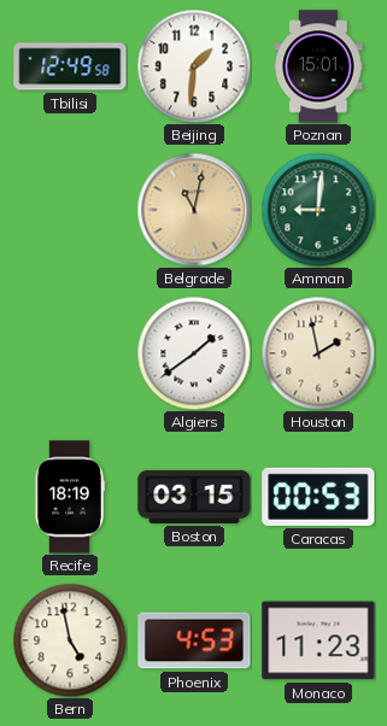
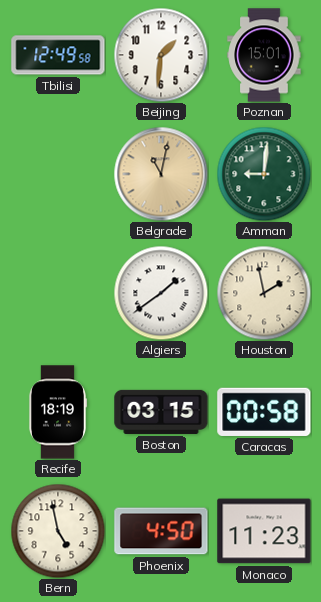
Caracas: 00:53 -> 00:58 (264, 412)
Phoenix: 4:53 -> 4:50 (161, 531)
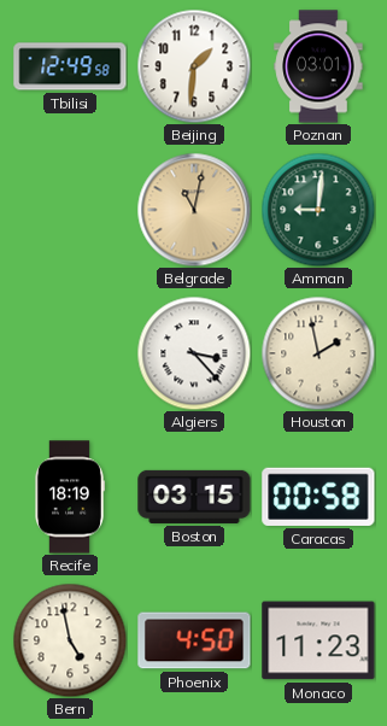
Poznan: 15:01 -> 03:01 (318, 66)
Algiers: 1:39 -> 3:23 (194, 353)
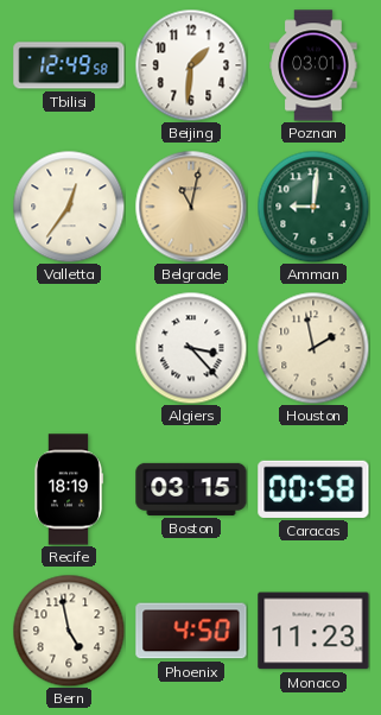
Valletta: none -> 12:36 (69, 207)
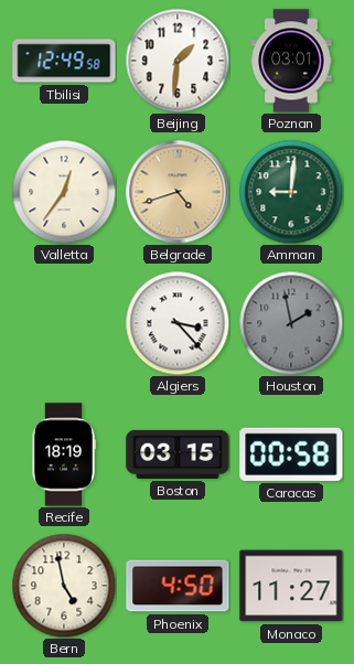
Belgrade: 11:02 -> 4:42 (178, 192)
Houston dial: cream -> grey (291, 323)
Monaco: 11:23 -> 11:27 (291, 586)
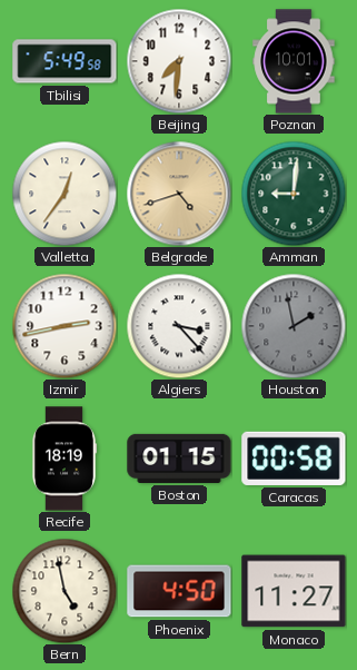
Tbilisi: 12:49 -> 5:49 (65, 61)
Beijing: 1:31 -> 7:31 (179, 61)
Poznan: 03:01 -> 10:01 (294, 61)
Izmir: none -> 2:43 (65, 326)
Boston: 03:15 -> 01:15 (179, 459)
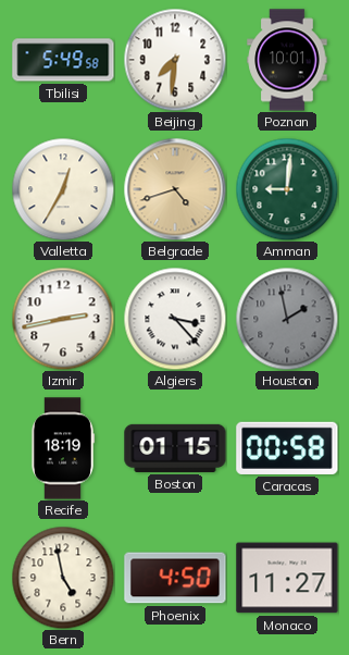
Valletta: 12:36 -> 12:35 (63, 189)
